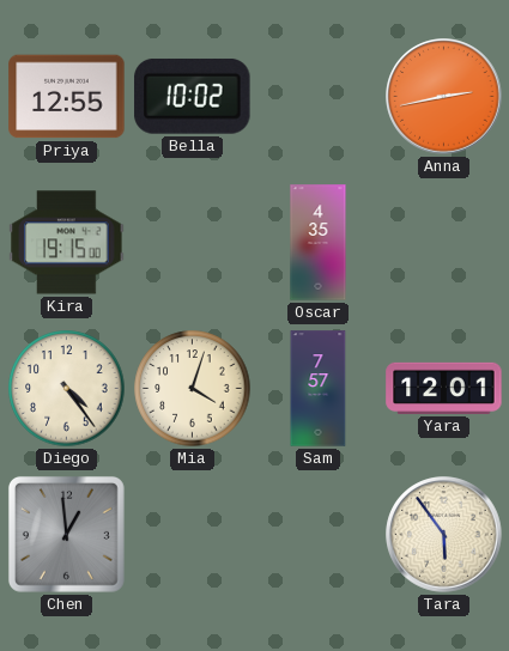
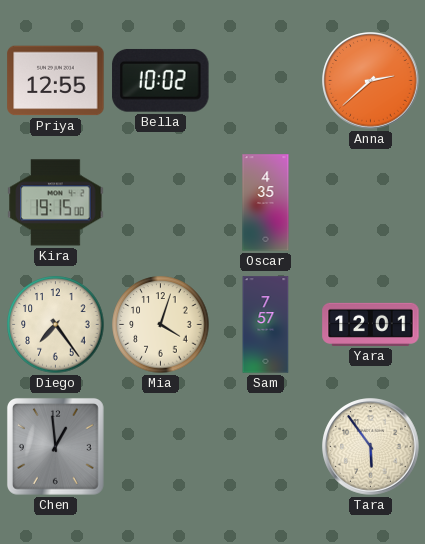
Anna: 2:43 -> 2:38 (371, 81)
Diego: 4:24 -> 7:24 (56, 325)
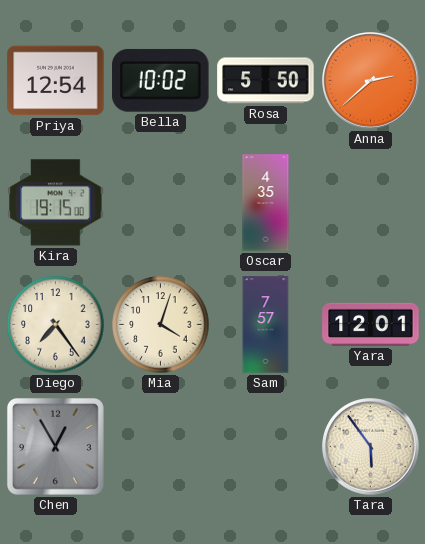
Priya: 12:55 -> 12:54 (56, 81)
Rosa: none -> 5:50 (266, 81)
Chen: 12:59 -> 12:55 (55, 446)
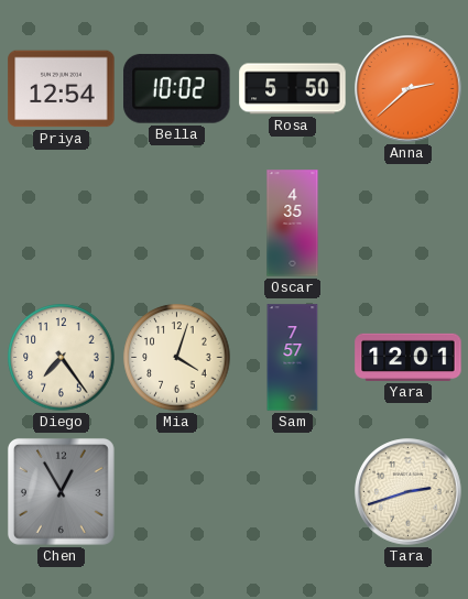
Kira: 19:15 -> none (56, 203)
Tara: 5:54 -> 2:42 (409, 492)
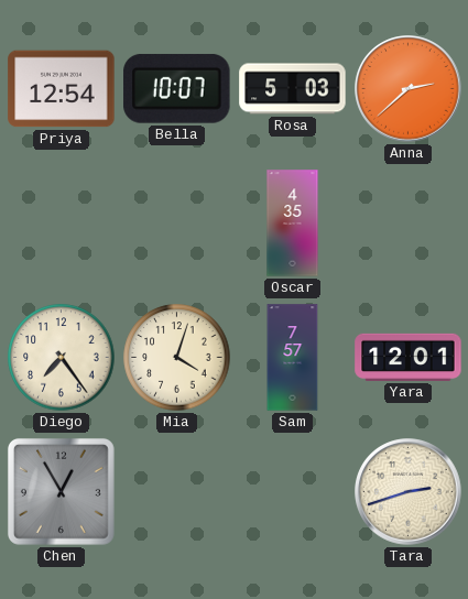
Bella: 10:02 -> 10:07 (177, 88)
Rosa: 5:50 -> 5:03 (293, 89)
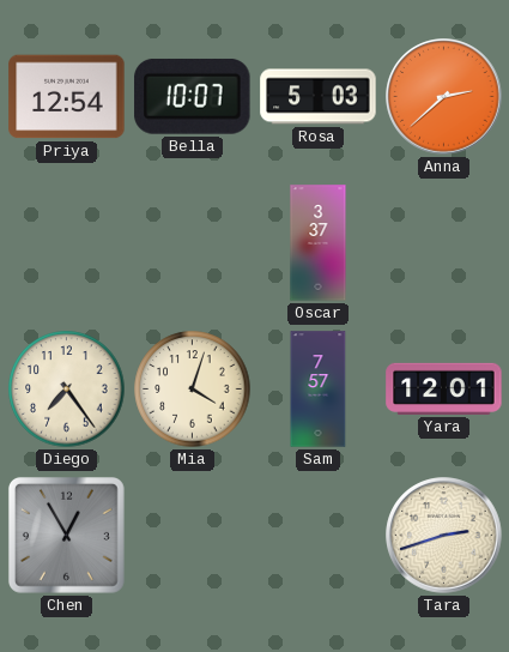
Oscar: 4:35 -> 3:37 (319, 243)
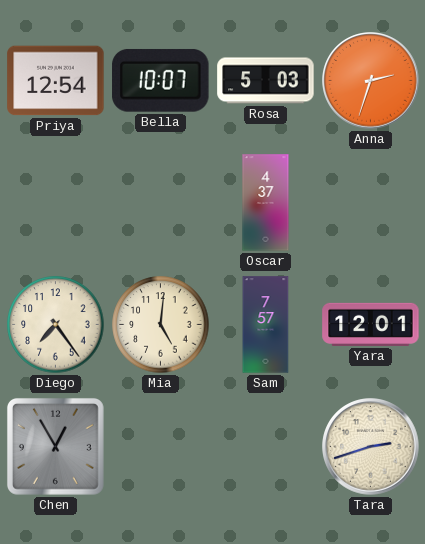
Anna: 2:38 -> 2:33 (371, 81)
Oscar: 3:37 -> 4:37 (266, 203)
Mia: 4:03 -> 5:01 (161, 325)
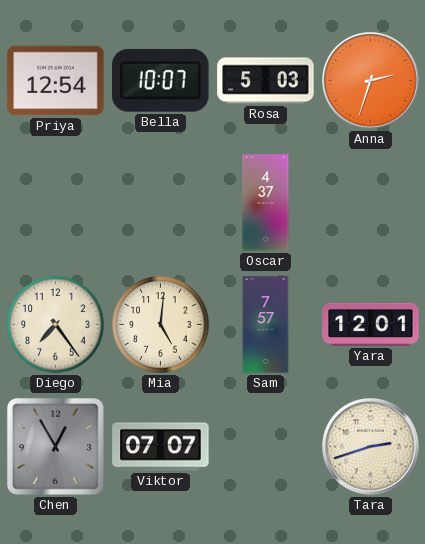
Viktor: none -> 07:07 (161, 447)
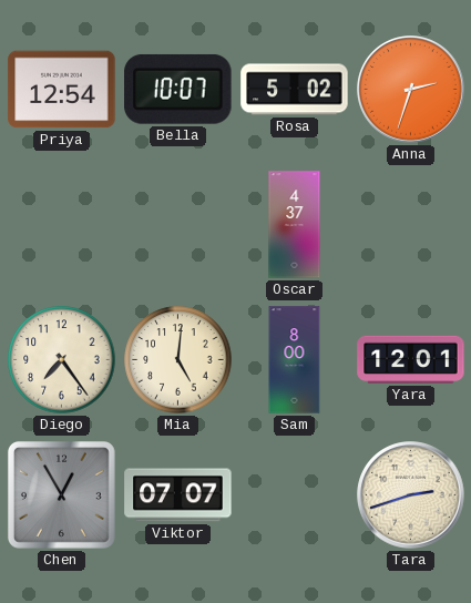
Rosa: 5:03 -> 5:02 (295, 90)
Sam: 7:57 -> 8:00 (295, 360)
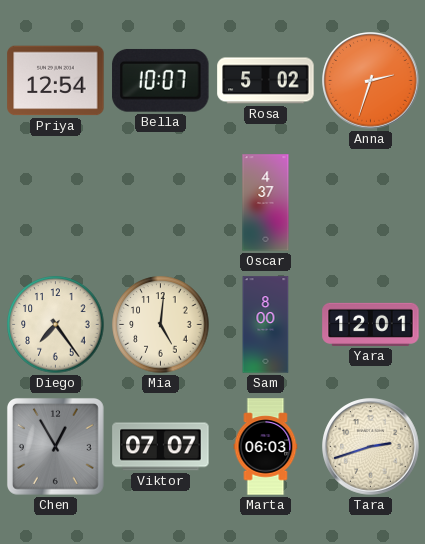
Marta: none -> 06:03 (266, 447)
